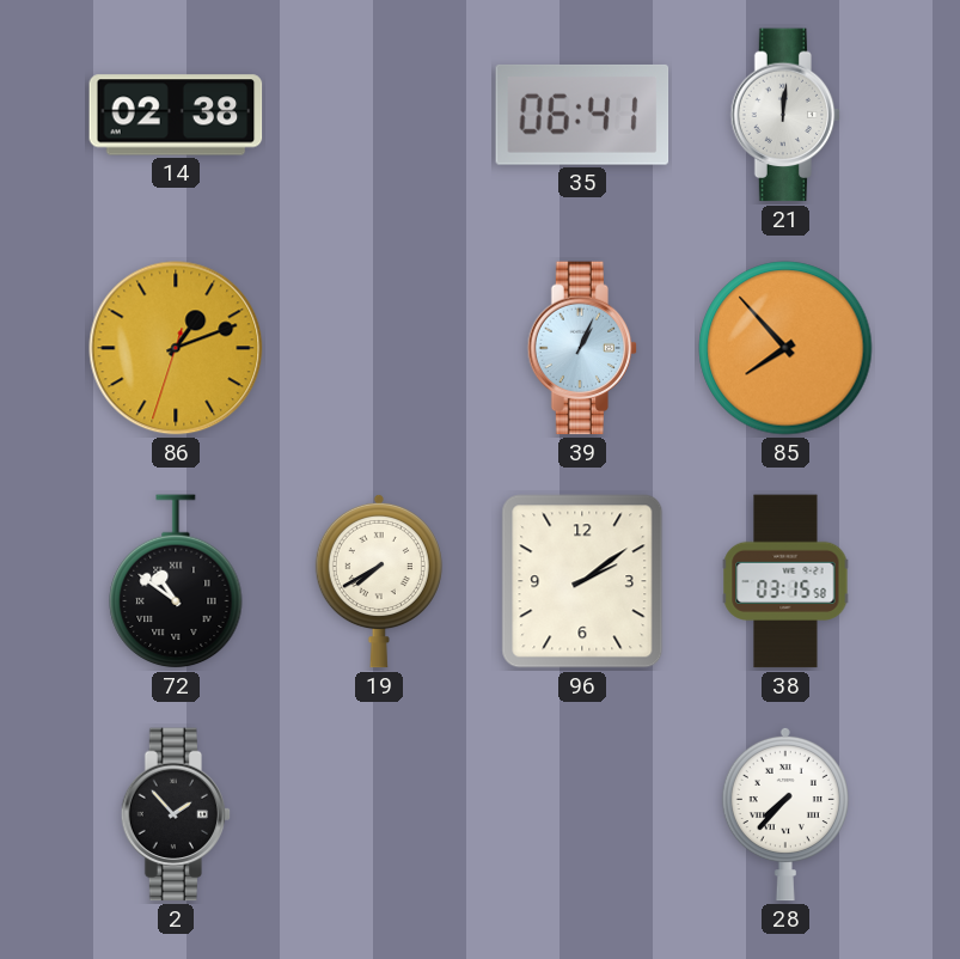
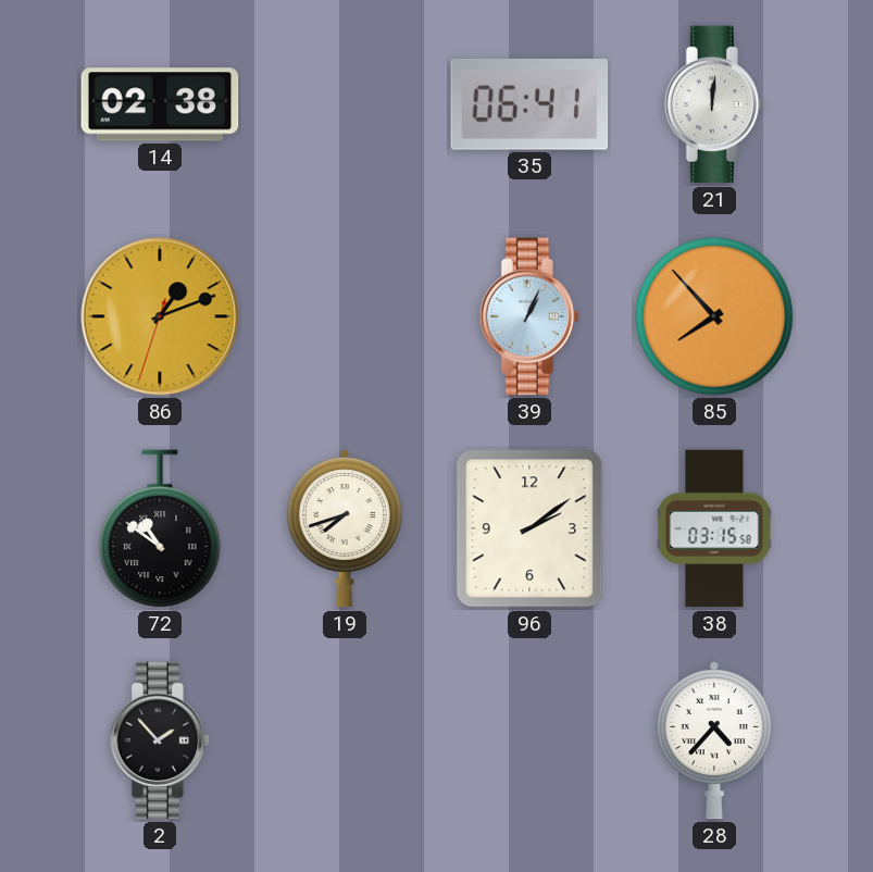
19: 7:40 -> 7:42 (345, 528)
28: 7:37 -> 4:37 (714, 740)
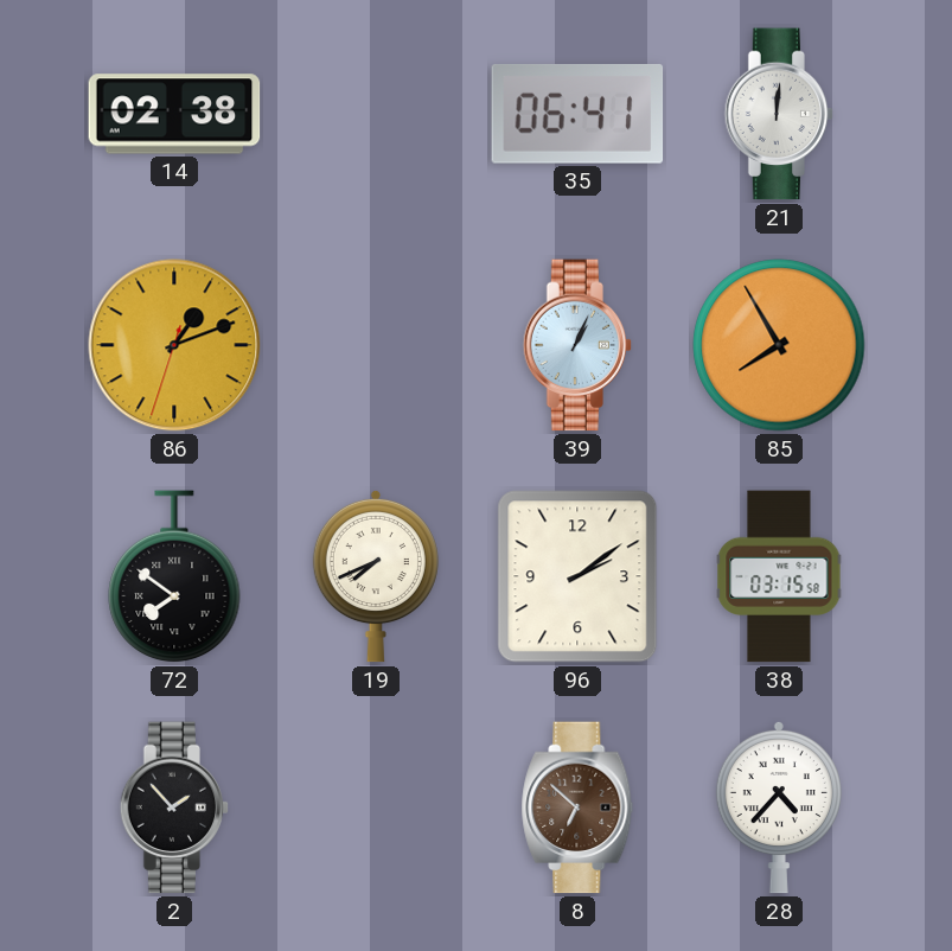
85: 7:53 -> 7:55 (779, 345)
72: 10:51 -> 7:51 (174, 577)
19: 7:42 -> 7:41 (376, 576)
8: none -> 6:52 (577, 808)
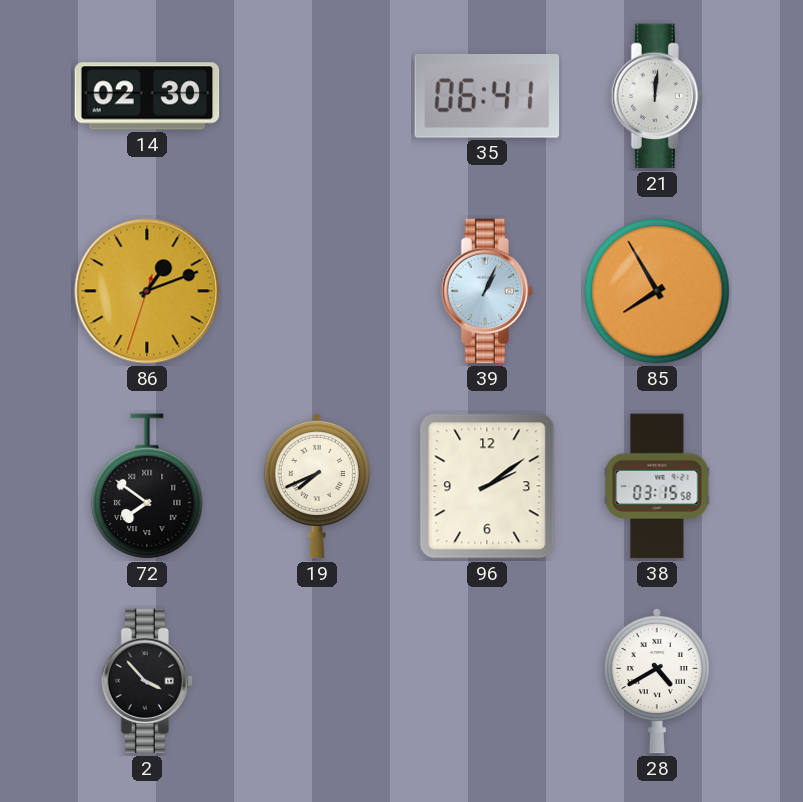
14: 02:38 -> 02:30 (147, 96)
2: 1:53 -> 3:53 (147, 681)
8: 6:52 -> none (577, 808)
28: 4:37 -> 4:40 (657, 681)
